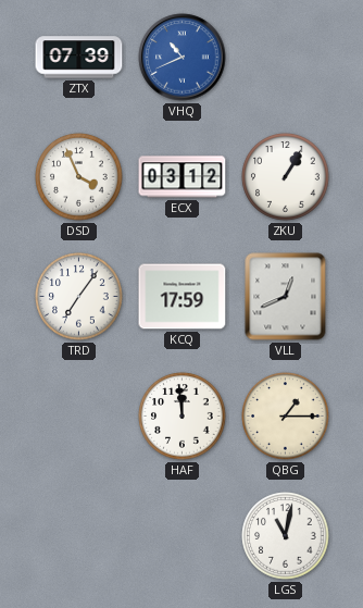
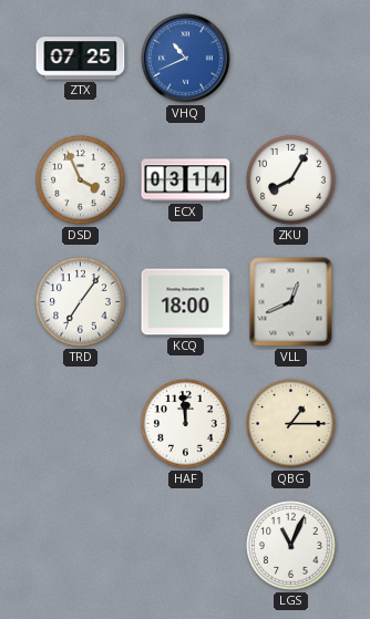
ZTX: 07:39 -> 07:25 (81, 59)
ECX: 03:12 -> 03:14 (186, 180)
ZKU: 1:05 -> 8:05 (291, 180)
KCQ: 17:59 -> 18:00 (186, 302)
LGS: 11:02 -> 11:04 (291, 546)
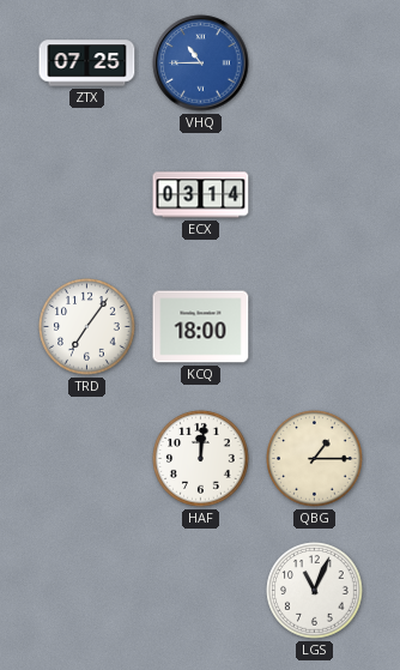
VHQ: 10:41 -> 10:45 (201, 64)
DSD: 3:56 -> none (81, 180)
ZKU: 8:05 -> none (291, 180)
VLL: 12:41 -> none (291, 302)
HAF: 11:59 -> 12:01 (201, 459)
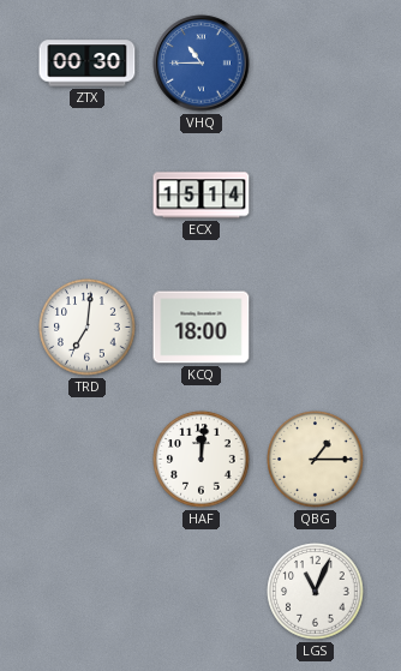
ZTX: 07:25 -> 00:30 (88, 64)
ECX: 03:14 -> 15:14 (202, 196)
TRD: 7:06 -> 7:01 (88, 328)
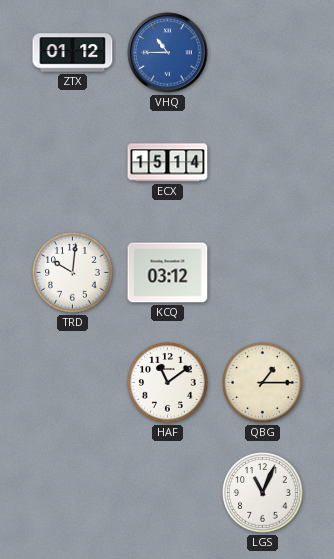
ZTX: 00:30 -> 01:12 (73, 53)
TRD: 7:01 -> 10:01 (73, 273)
KCQ: 18:00 -> 03:12 (168, 273)
HAF: 12:01 -> 11:09 (168, 383)
